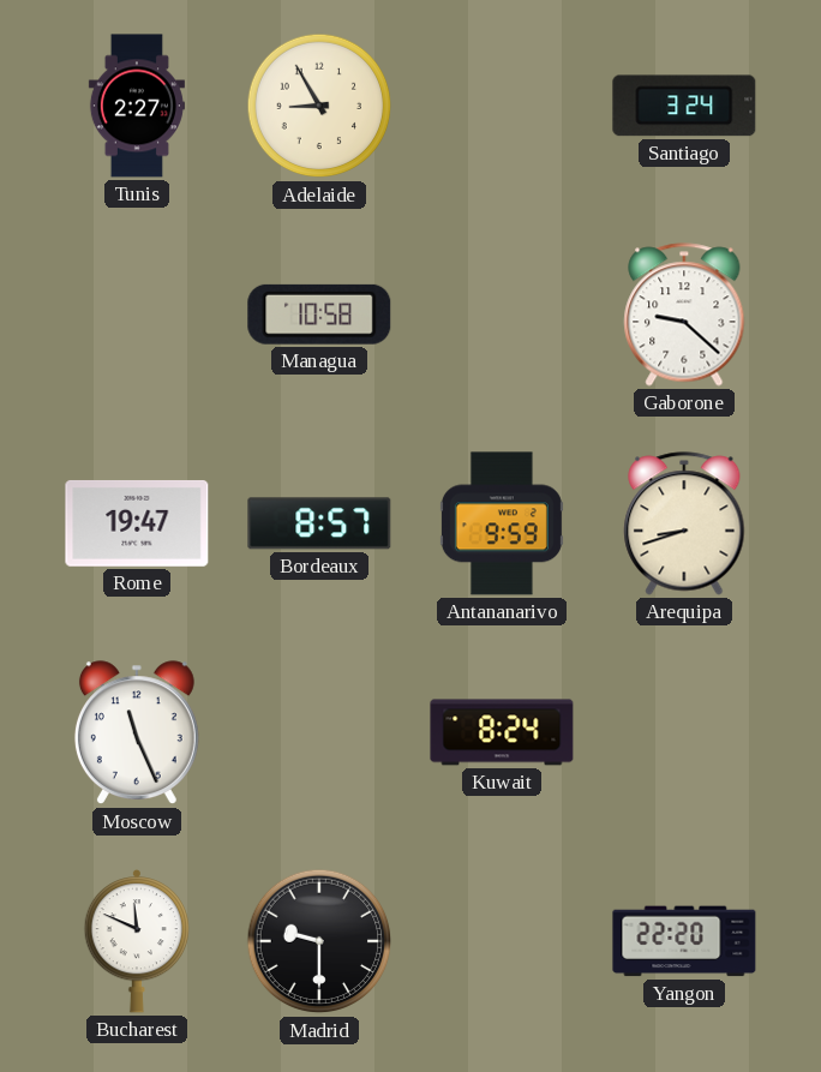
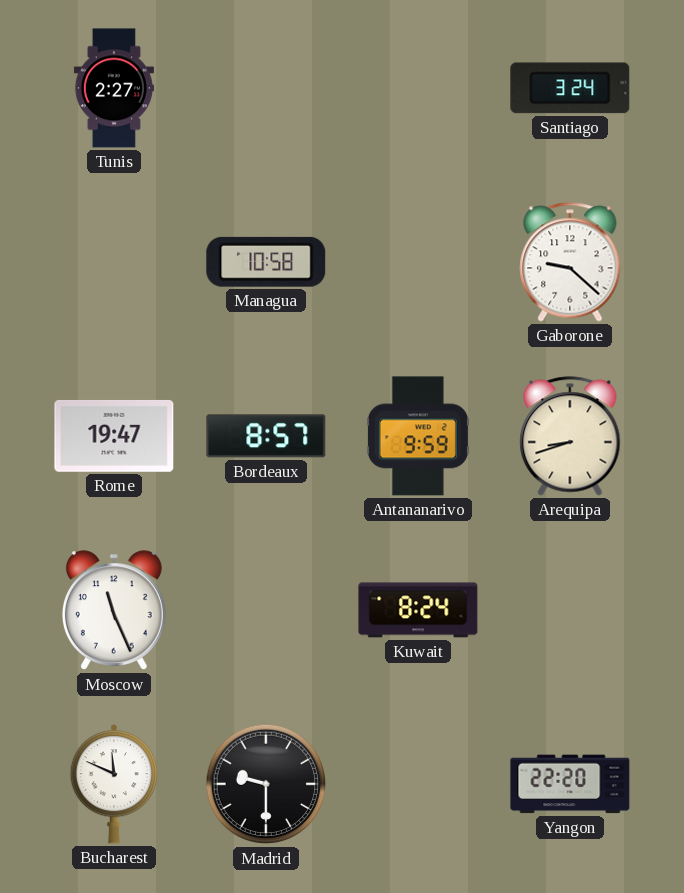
Adelaide: 8:55 -> none (319, 106)
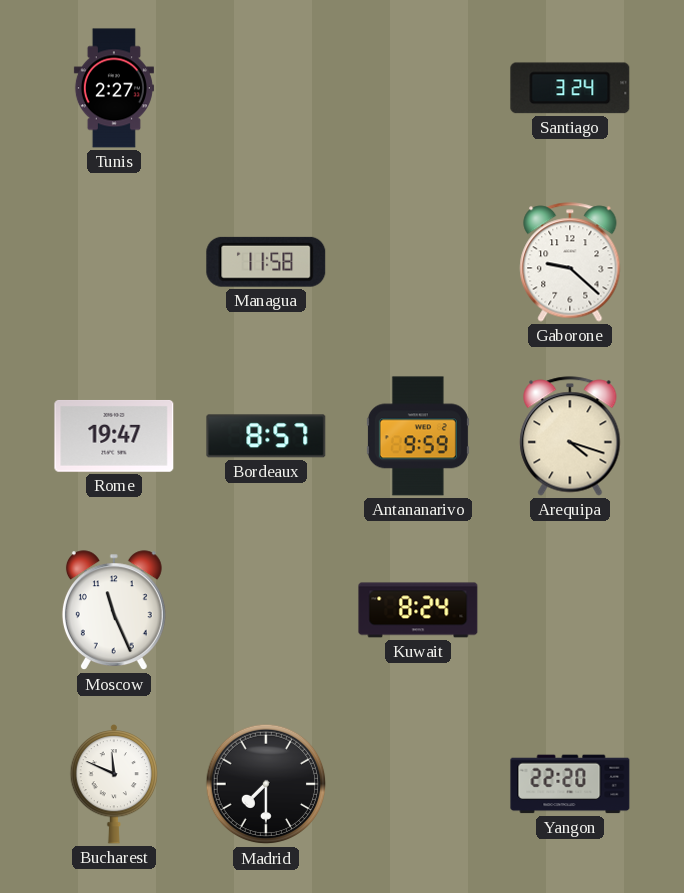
Managua: 10:58 -> 11:58 (266, 262)
Arequipa: 8:42 -> 4:18 (570, 436)
Madrid: 9:30 -> 7:30 (266, 784)
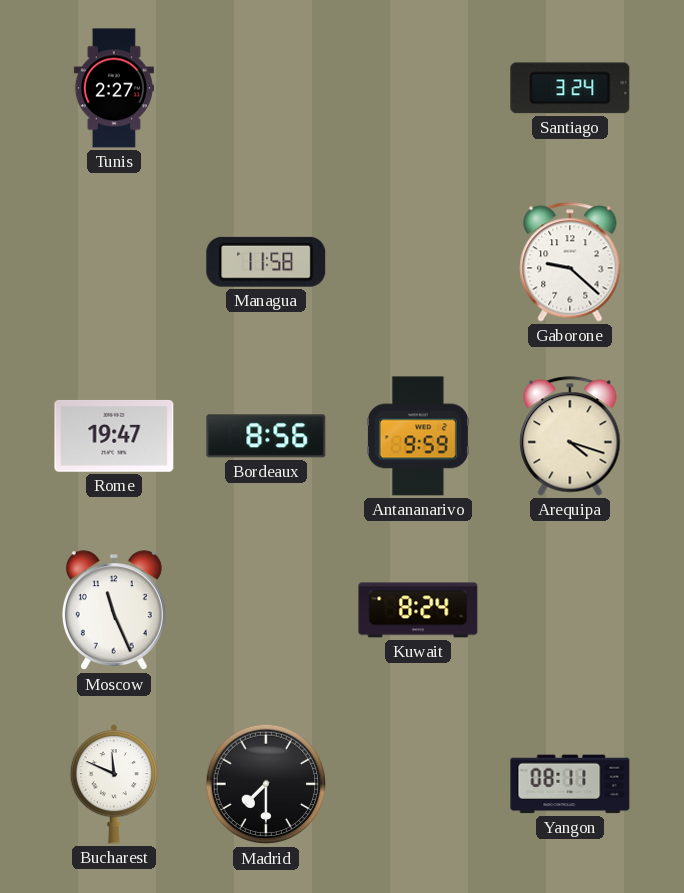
Bordeaux: 8:57 -> 8:56 (266, 436)
Yangon: 22:20 -> 08:11 (570, 784)
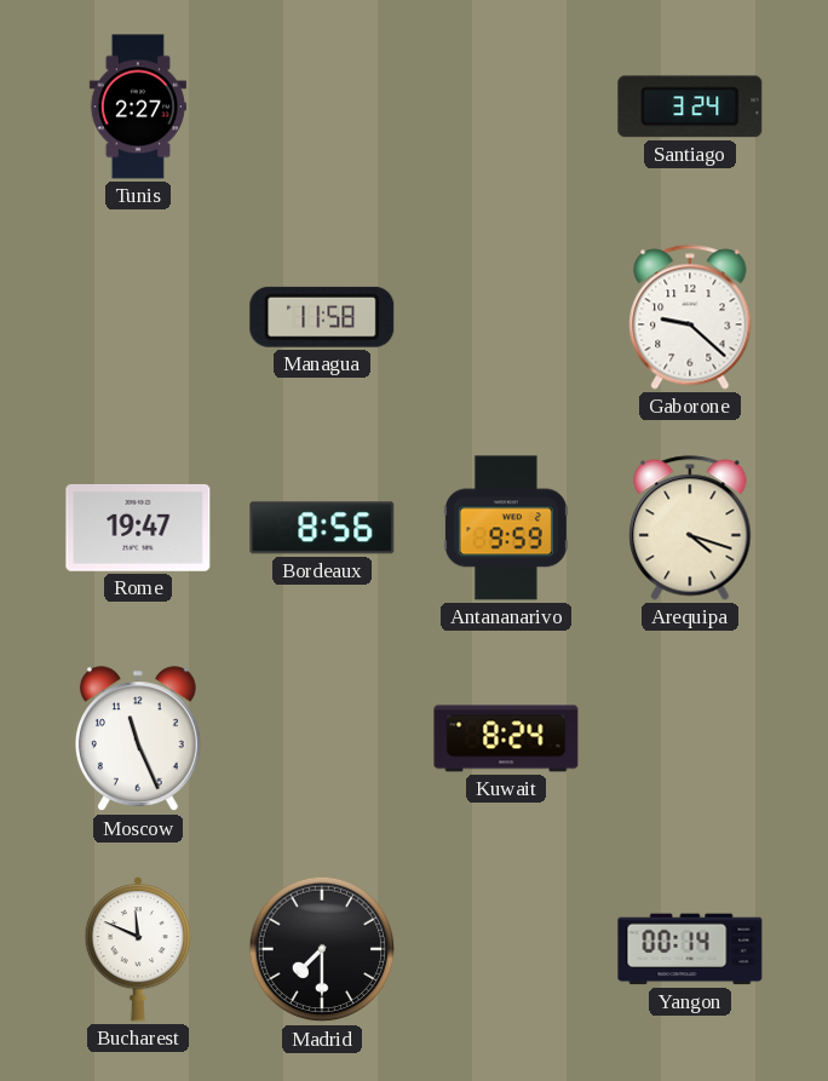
Yangon: 08:11 -> 00:14 (690, 949)
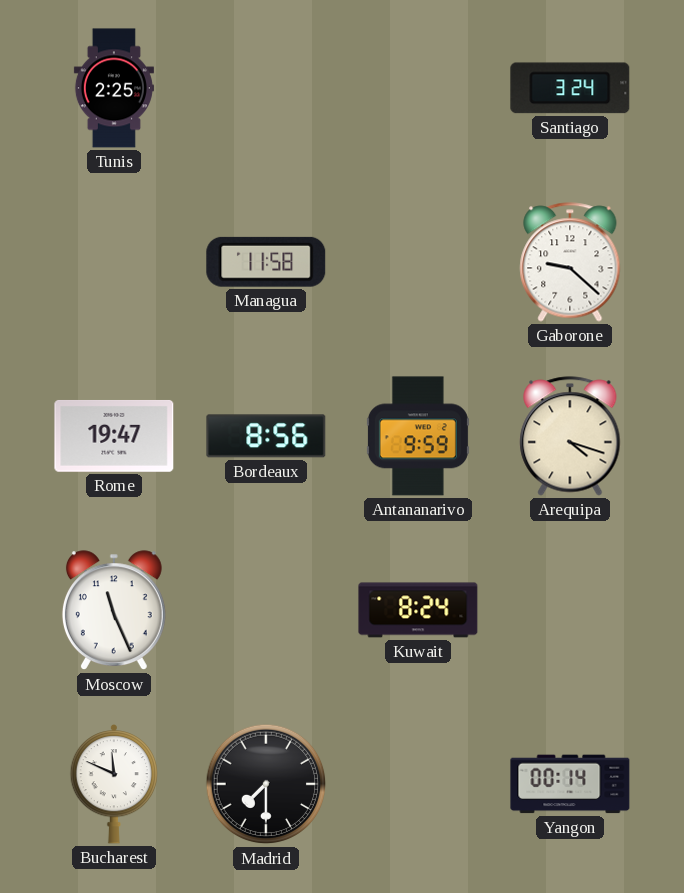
Tunis: 2:27 -> 2:25 (114, 88)
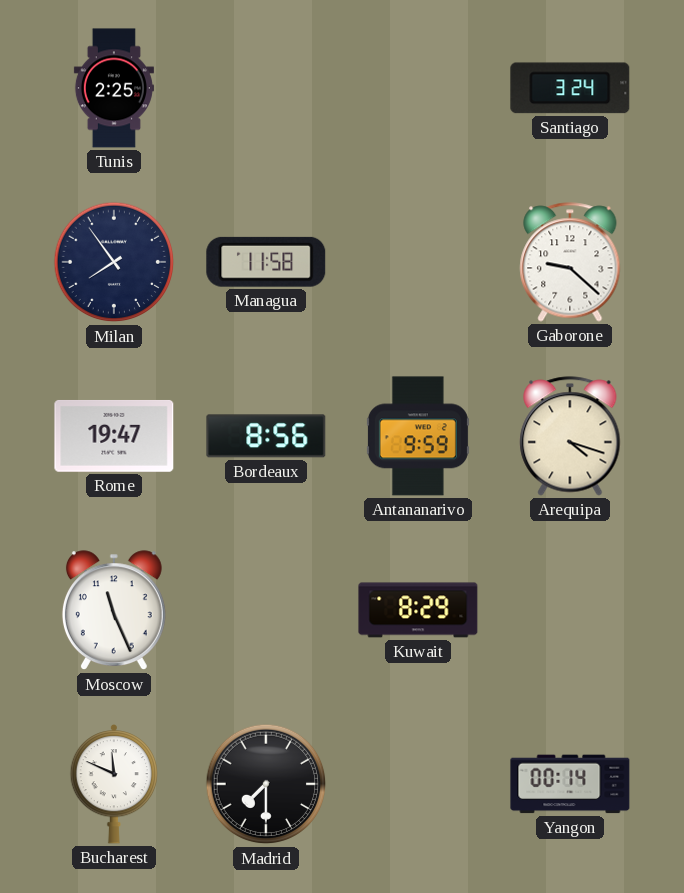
Milan: none -> 7:54 (114, 262)
Kuwait: 8:24 -> 8:29 (418, 610)
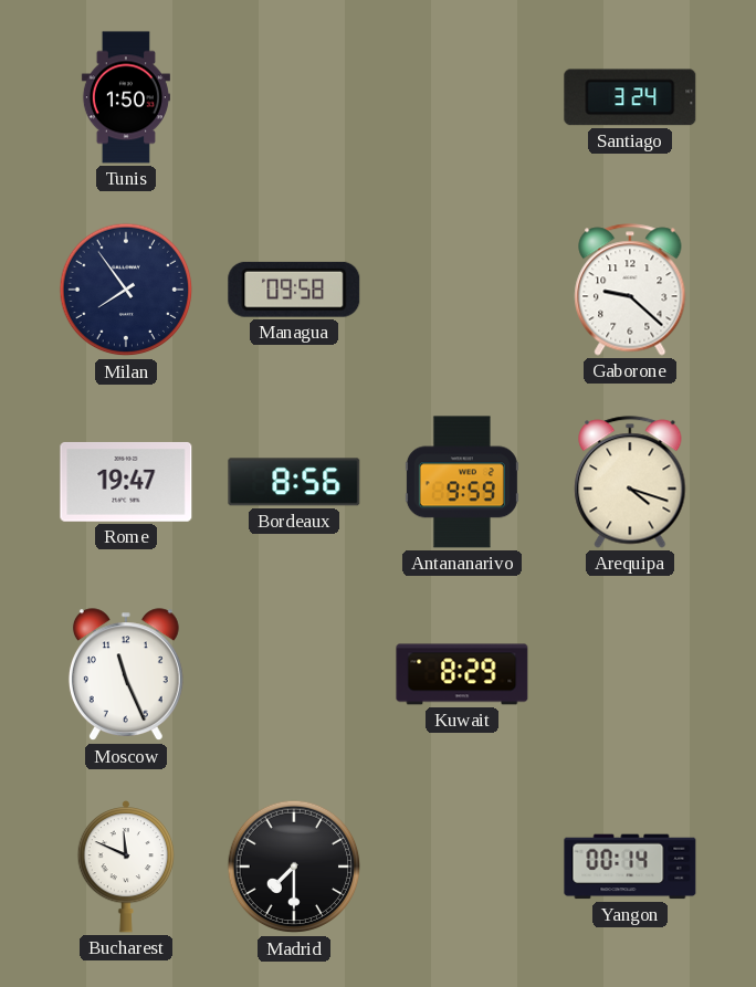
Tunis: 2:25 -> 1:50 (126, 97)
Managua: 11:58 -> 09:58 (294, 290)
